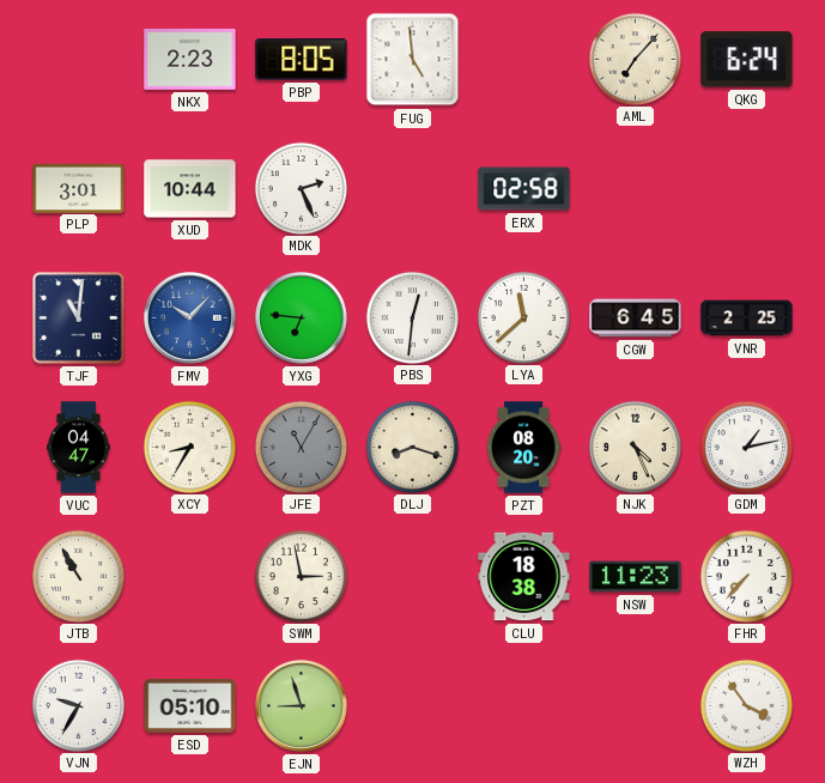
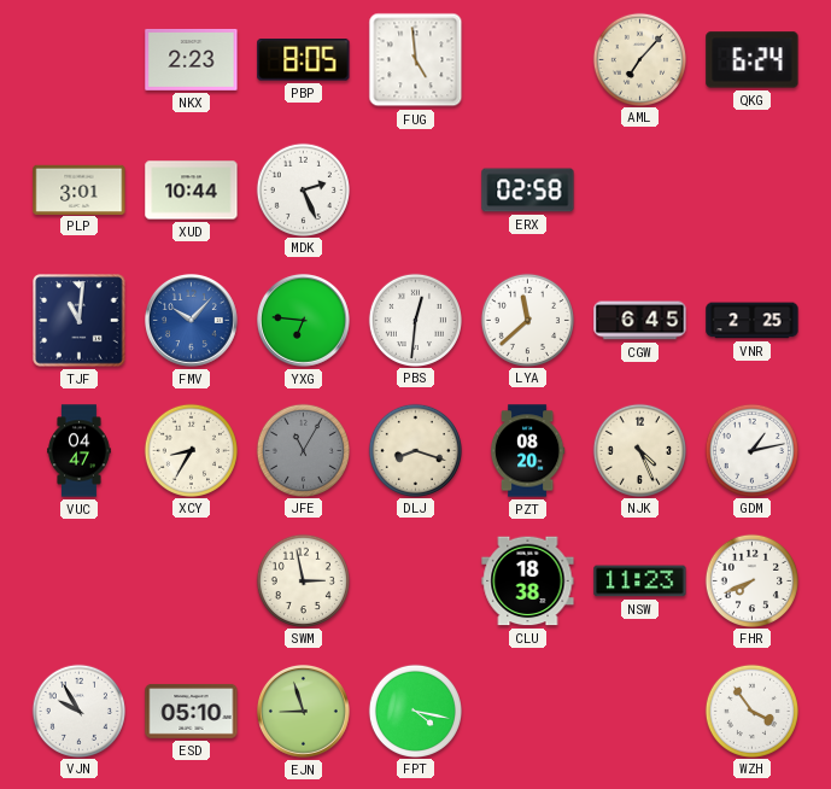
JTB: 10:55 -> none (78, 576)
FHR: 7:37 -> 7:41 (751, 580)
VJN: 9:35 -> 9:55 (78, 711)
FPT: none -> 4:17 (415, 711)
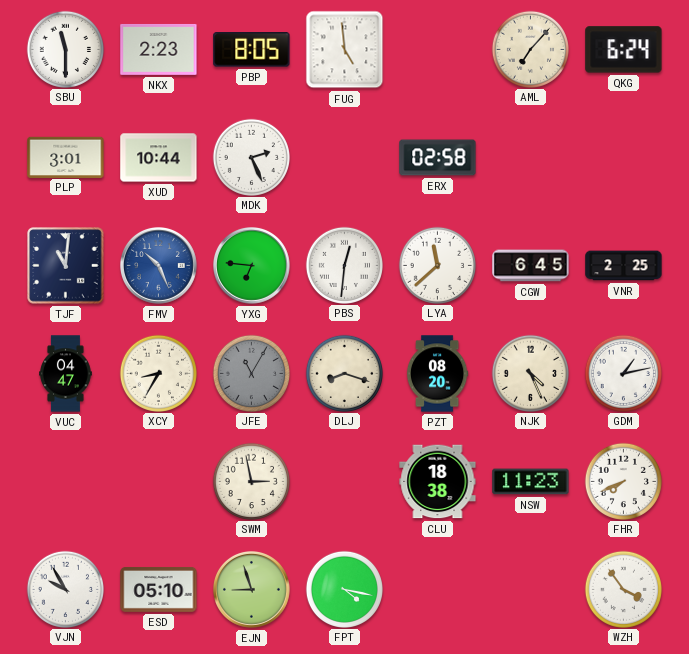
SBU: none -> 11:30 (65, 49)
FMV: 10:07 -> 10:26 (159, 266)
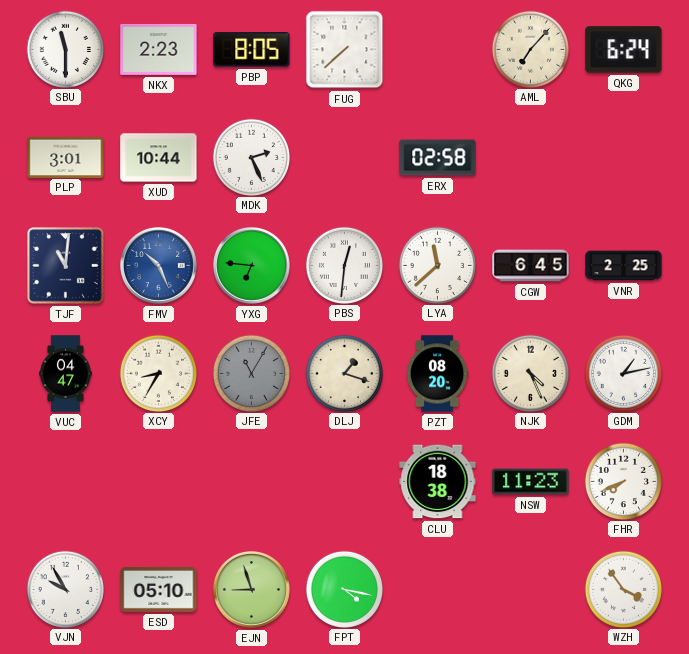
FUG: 4:59 -> 7:38 (345, 50)
DLJ: 8:18 -> 1:18 (344, 373)
SWM: 2:58 -> none (251, 481)
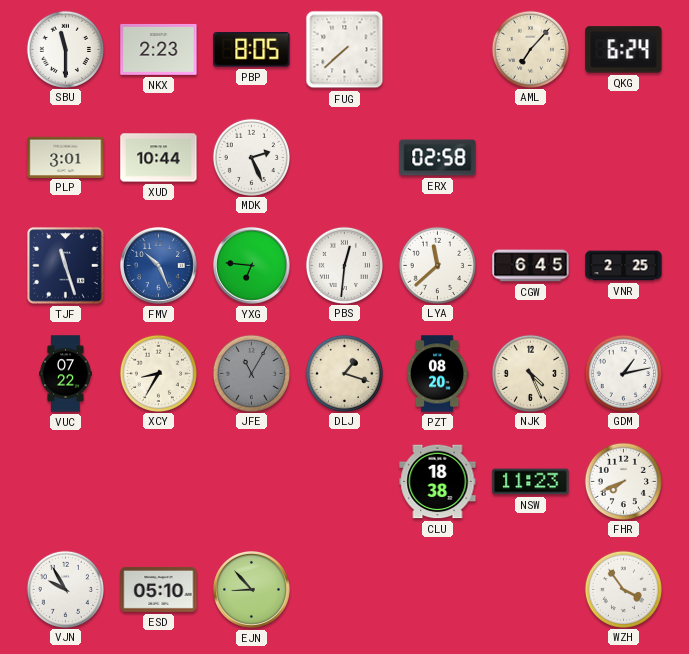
TJF: 11:01 -> 11:27 (66, 266)
VUC: 04:47 -> 07:22 (66, 374)
EJN: 8:57 -> 8:53 (252, 590)
FPT: 4:17 -> none (344, 589)
